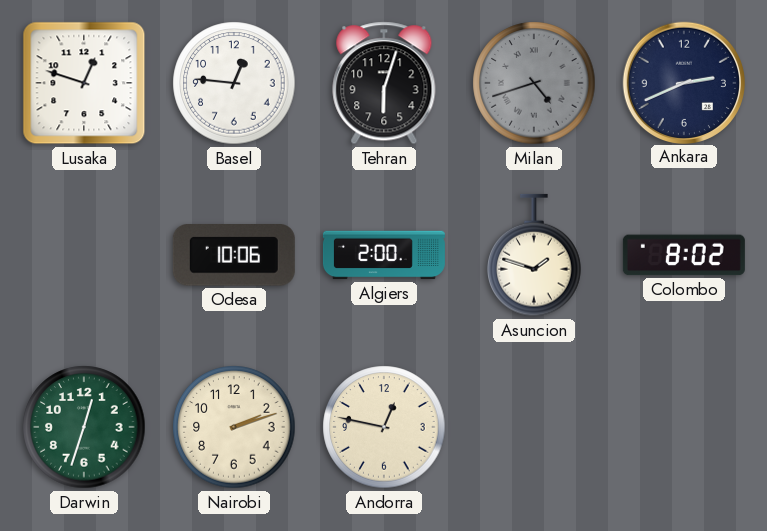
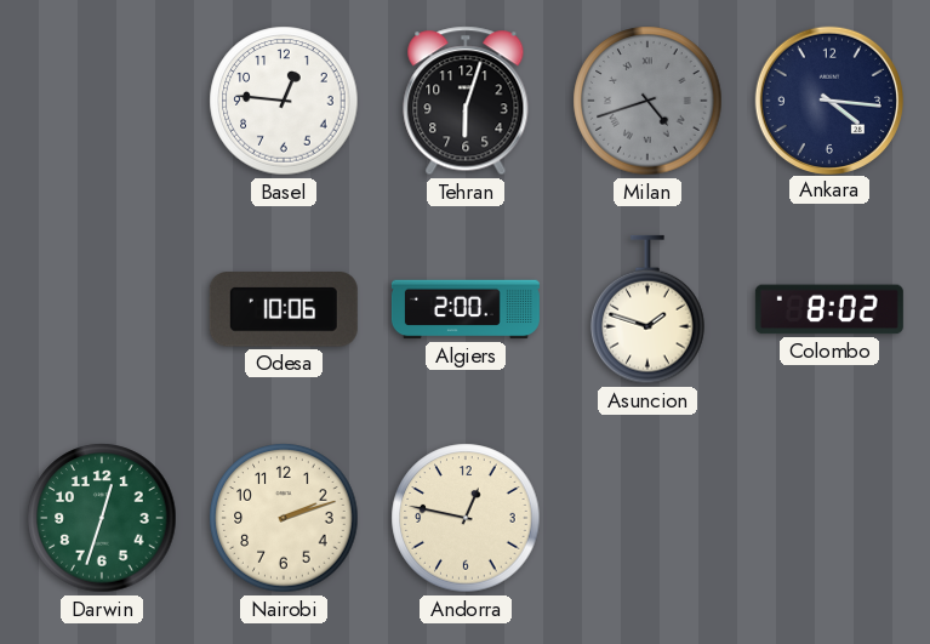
Lusaka: 12:48 -> none (84, 83)
Ankara: 2:41 -> 4:16 (828, 99)
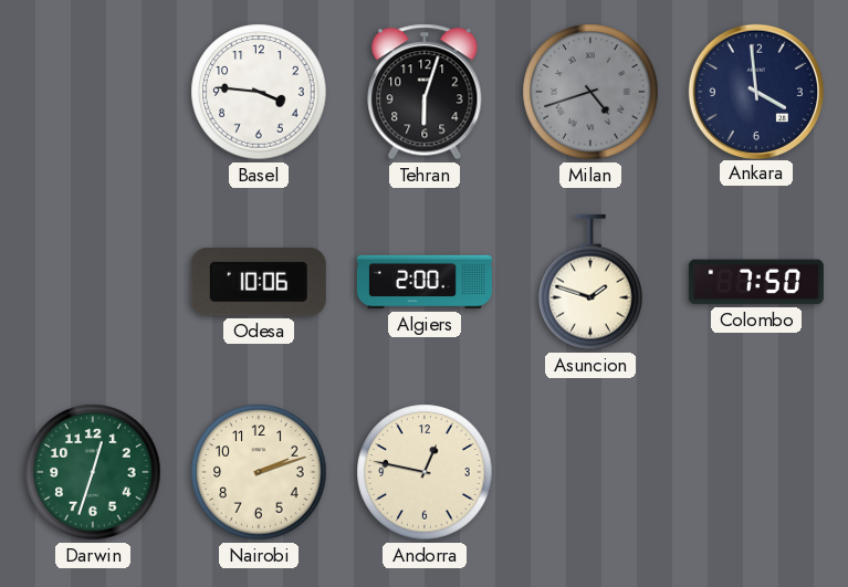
Basel: 12:46 -> 3:46 (259, 92)
Ankara: 4:16 -> 3:59 (755, 91)
Colombo: 8:02 -> 7:50 (756, 282)
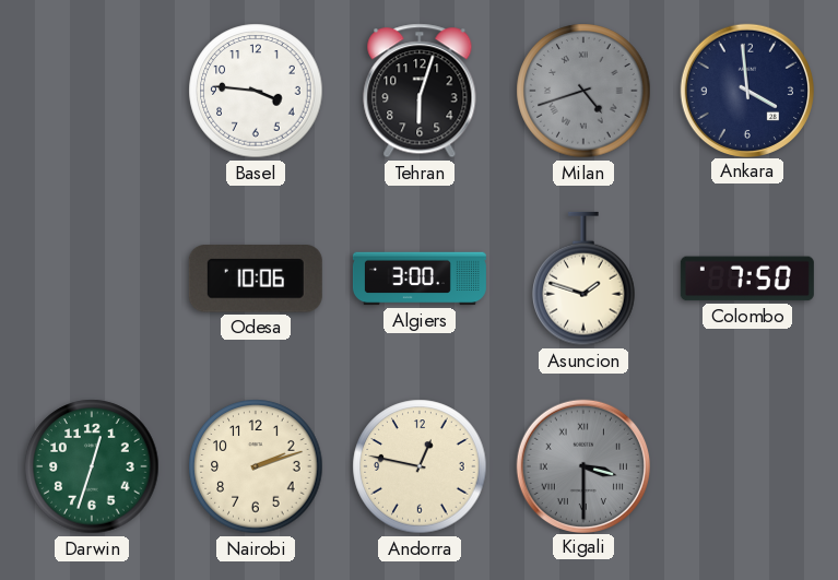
Algiers: 2:00 -> 3:00 (420, 279)
Kigali: none -> 3:30 (582, 465)
